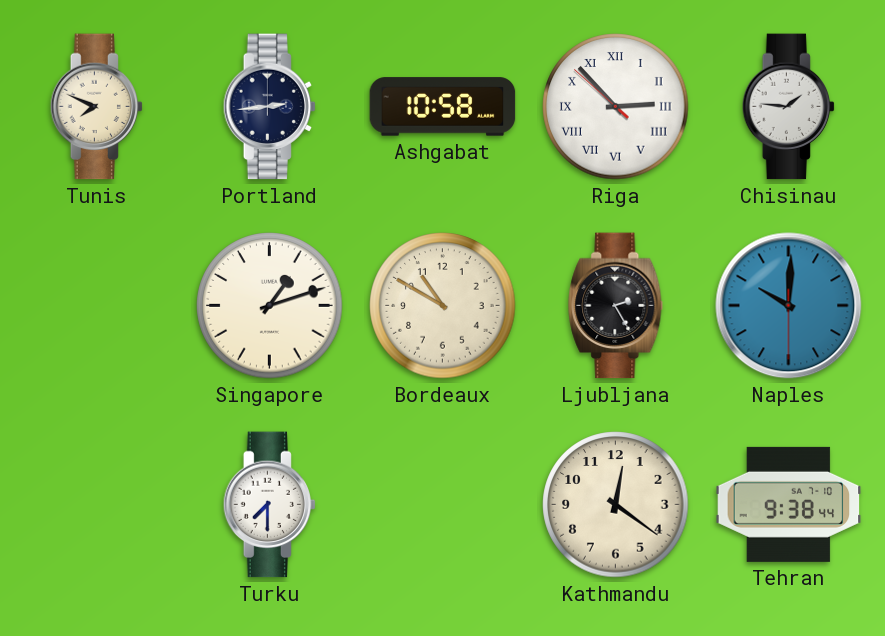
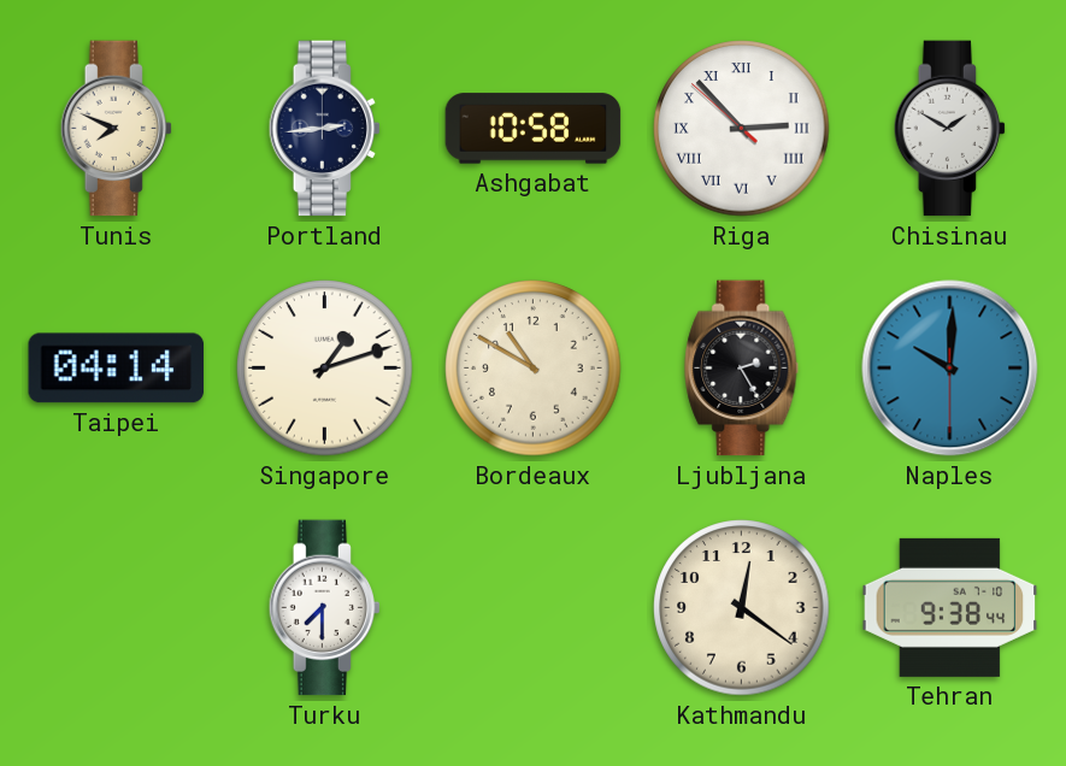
Chisinau: 1:46 -> 1:50 (950, 129)
Taipei: none -> 04:14 (117, 369)
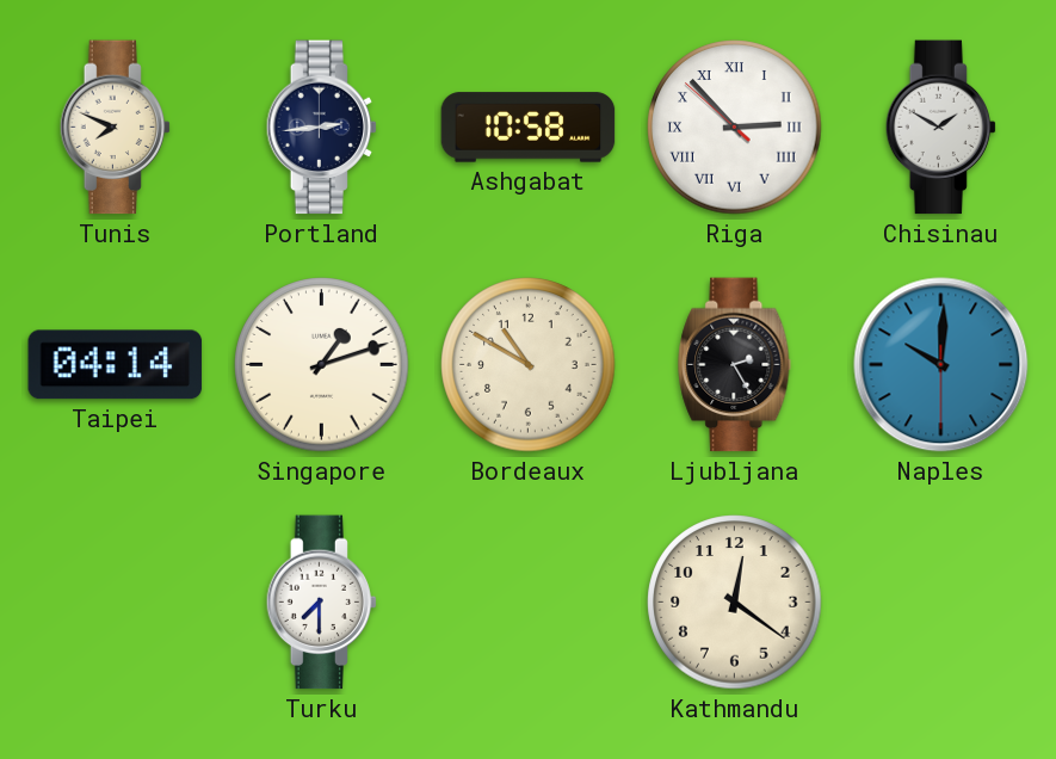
Tehran: 9:38 -> none (950, 607)
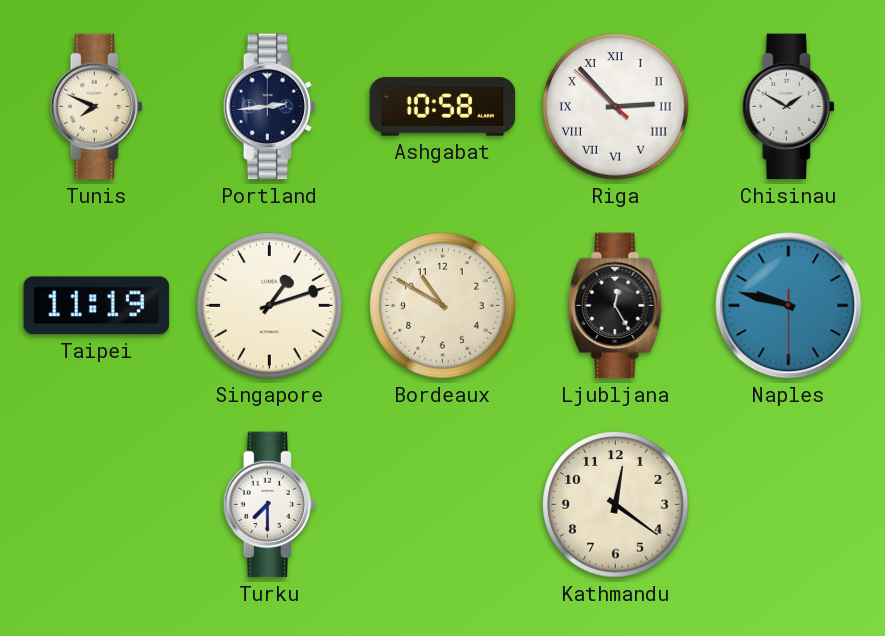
Taipei: 04:14 -> 11:19 (97, 306)
Ljubljana: 2:25 -> 12:25 (616, 306)
Naples: 10:00 -> 9:47 (789, 306)
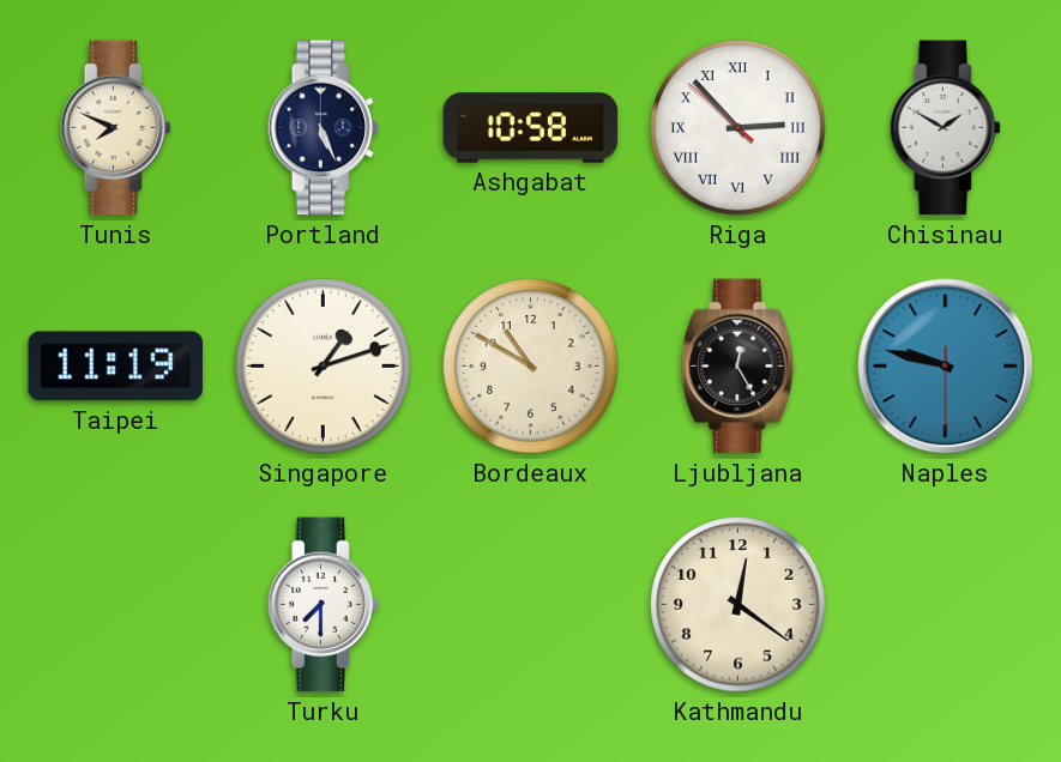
Portland: 2:44 -> 5:26 (324, 128)
